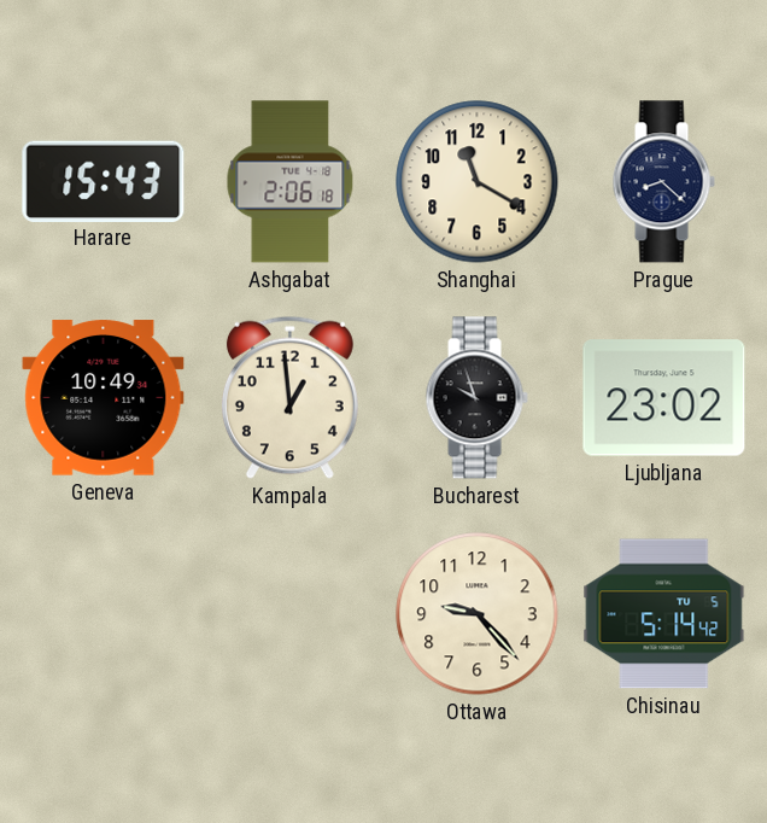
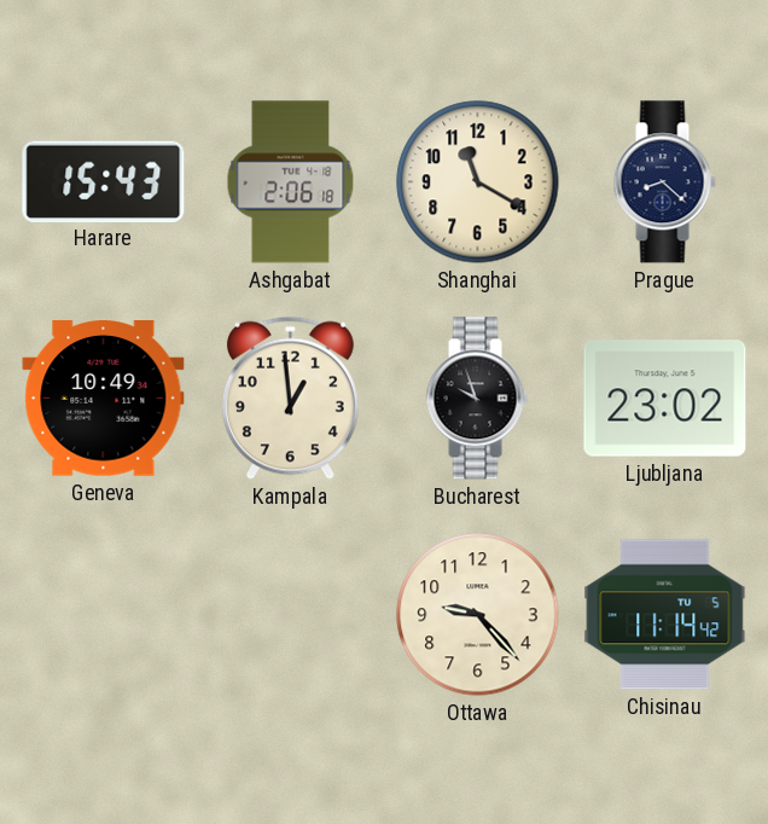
Chisinau: 5:14 -> 11:14 (665, 615)
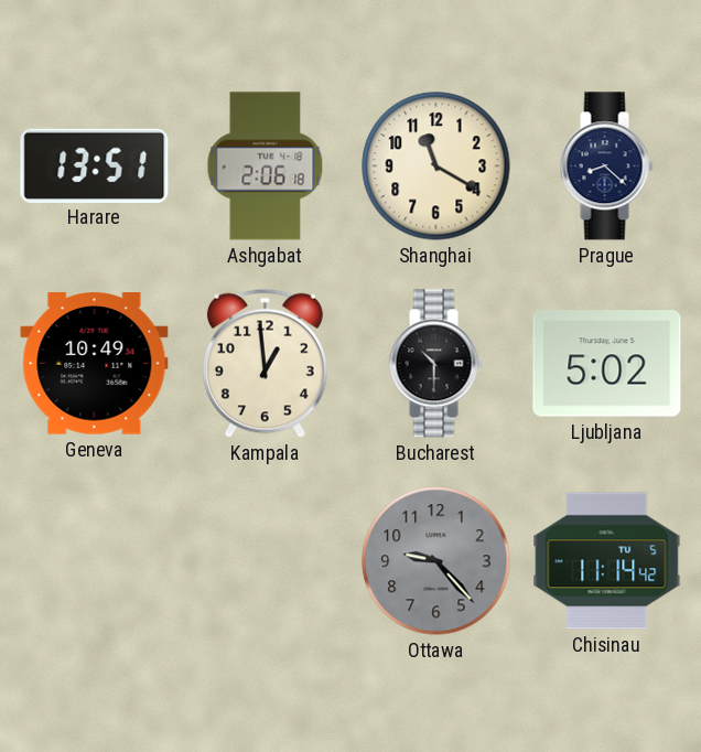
Harare: 15:43 -> 13:51 (95, 165)
Bucharest: 9:57 -> 10:30 (435, 364)
Ljubljana: 23:02 -> 5:02 (607, 364)
Ottawa dial: cream -> grey (436, 561)
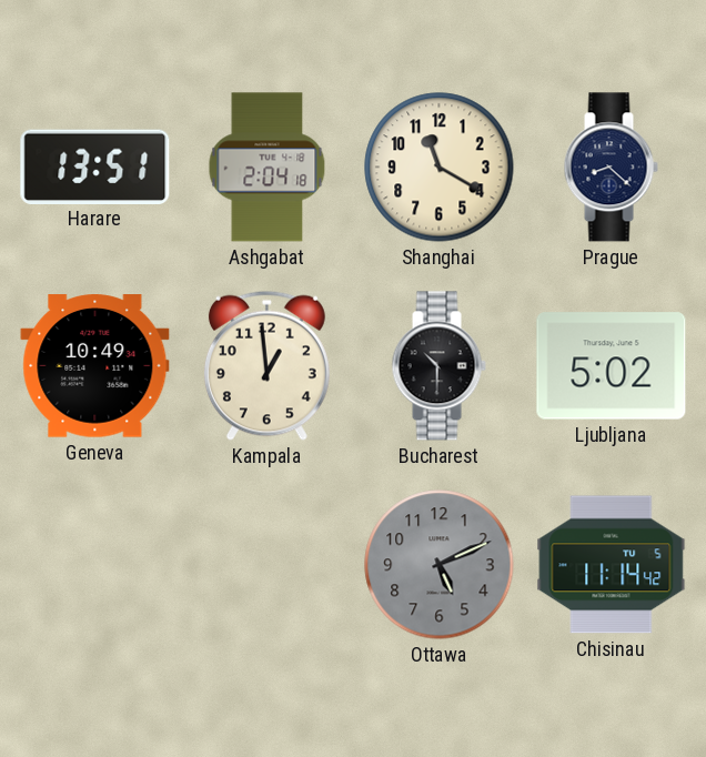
Ashgabat: 2:06 -> 2:04 (268, 168)
Ottawa: 9:23 -> 5:11 (440, 565)
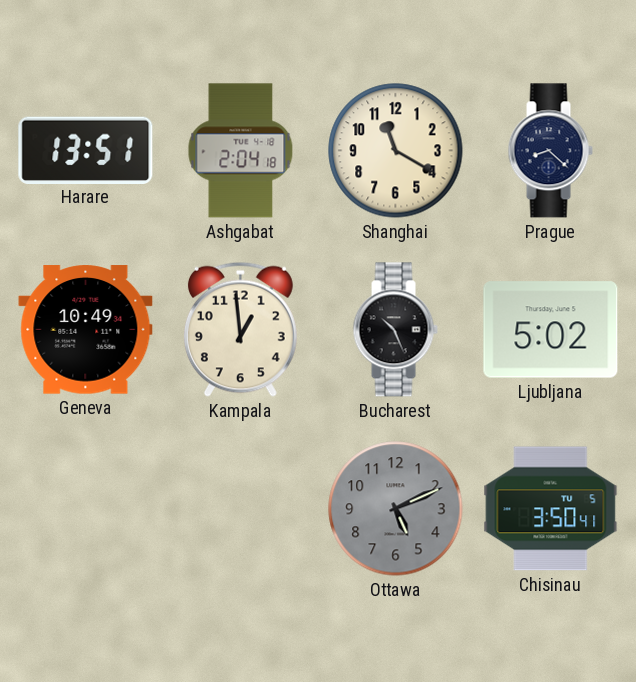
Bucharest: 10:30 -> 10:26 (395, 330)
Chisinau: 11:14 -> 3:50 (551, 509)
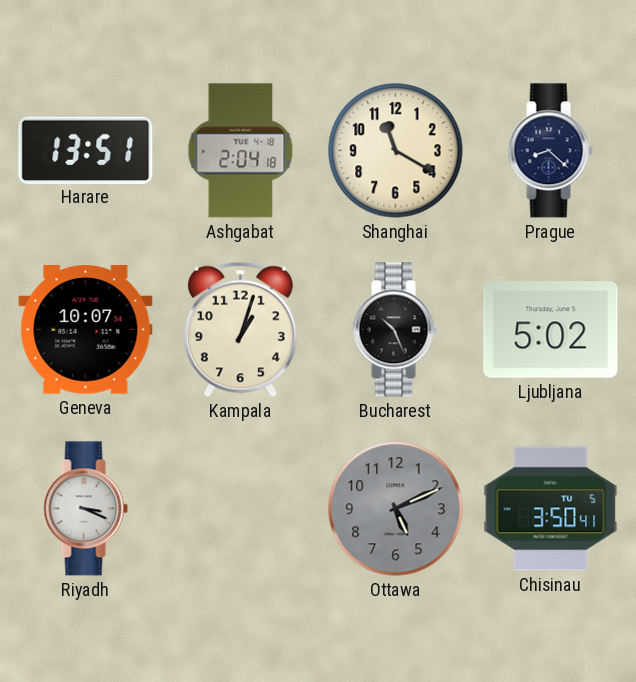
Geneva: 10:49 -> 10:07 (86, 330)
Kampala: 12:59 -> 1:03 (240, 329)
Riyadh: none -> 3:19 (85, 509)
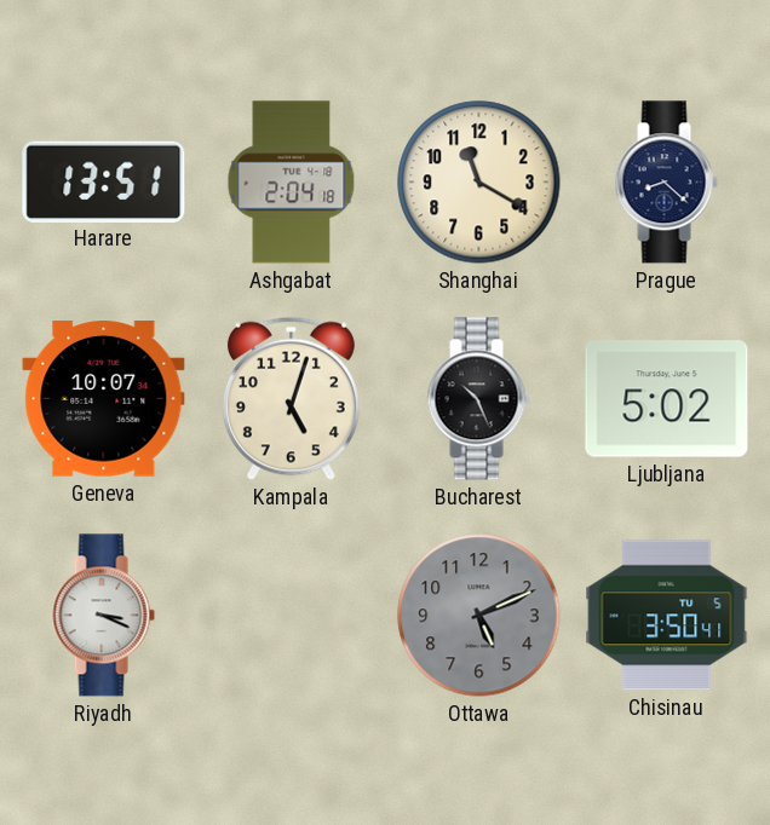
Kampala: 1:03 -> 5:03 (291, 398)
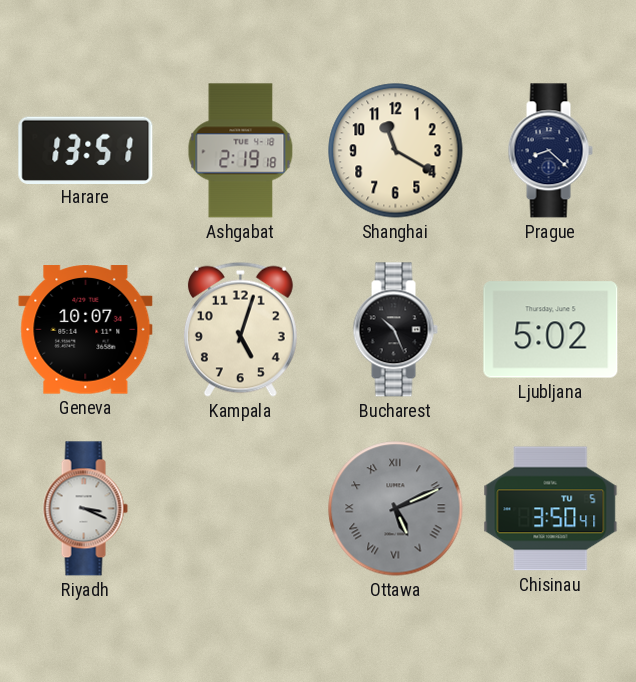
Ashgabat: 2:04 -> 2:19 (241, 151)
Ottawa numerals: Arabic -> Roman (396, 509)
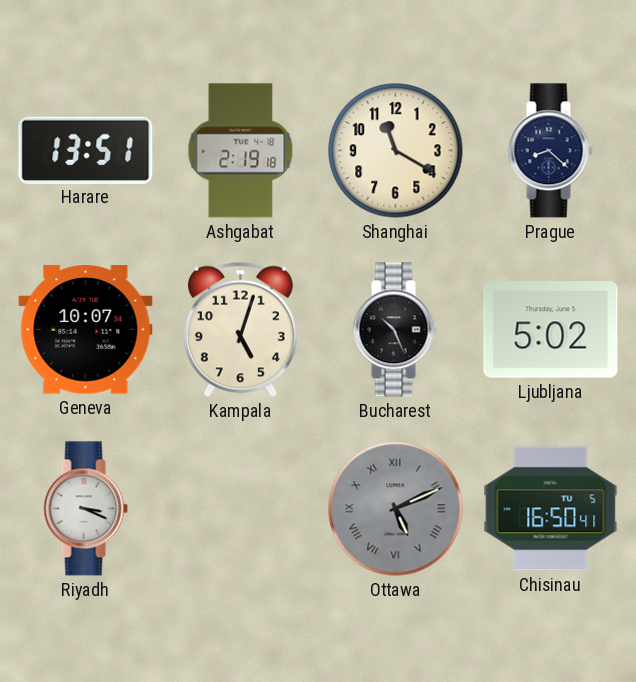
Chisinau: 3:50 -> 16:50 (551, 509)
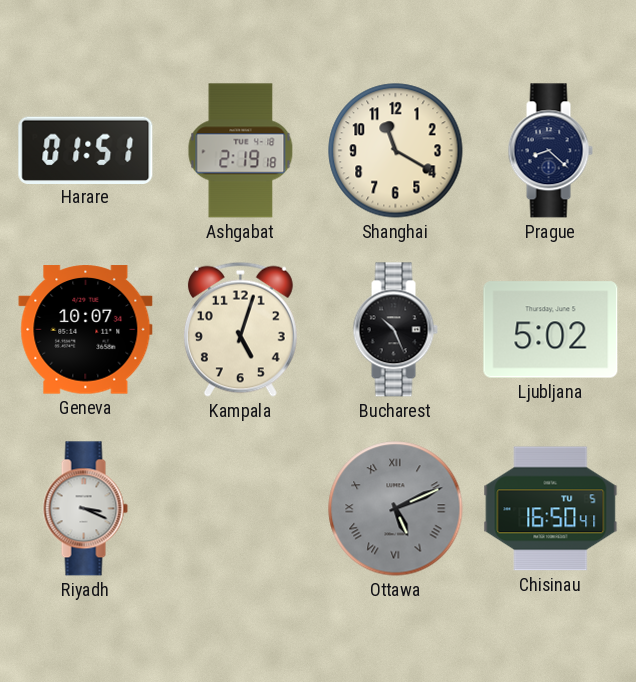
Harare: 13:51 -> 01:51 (86, 150)
